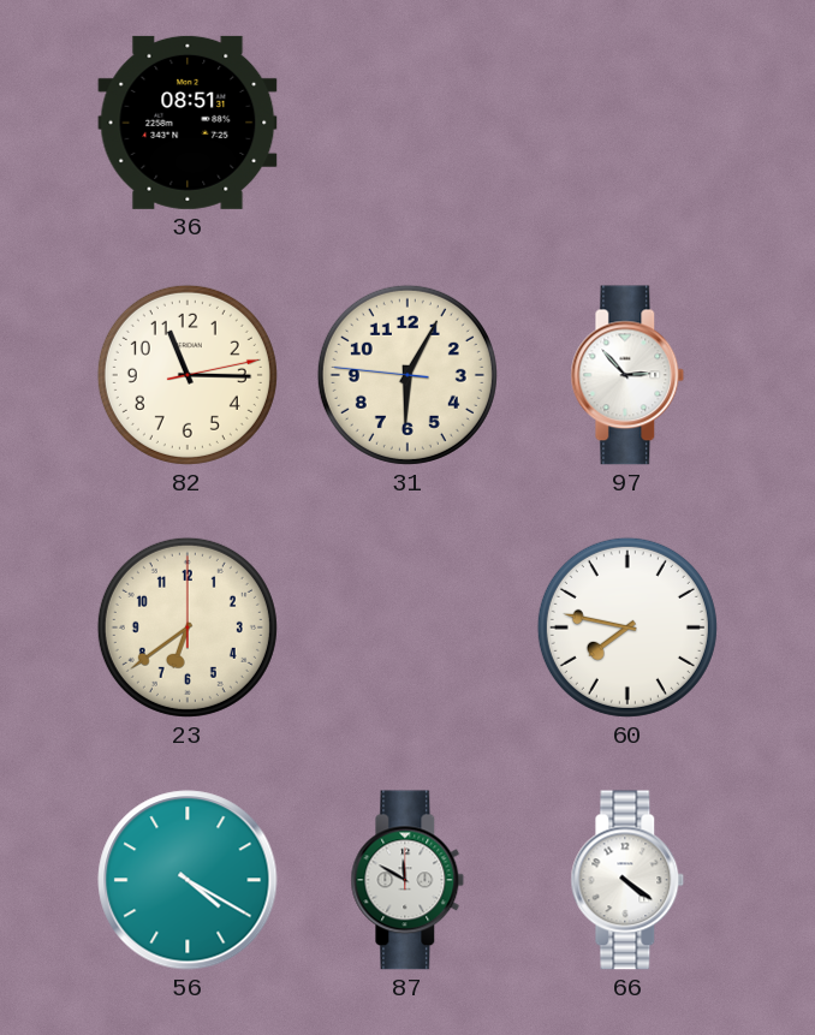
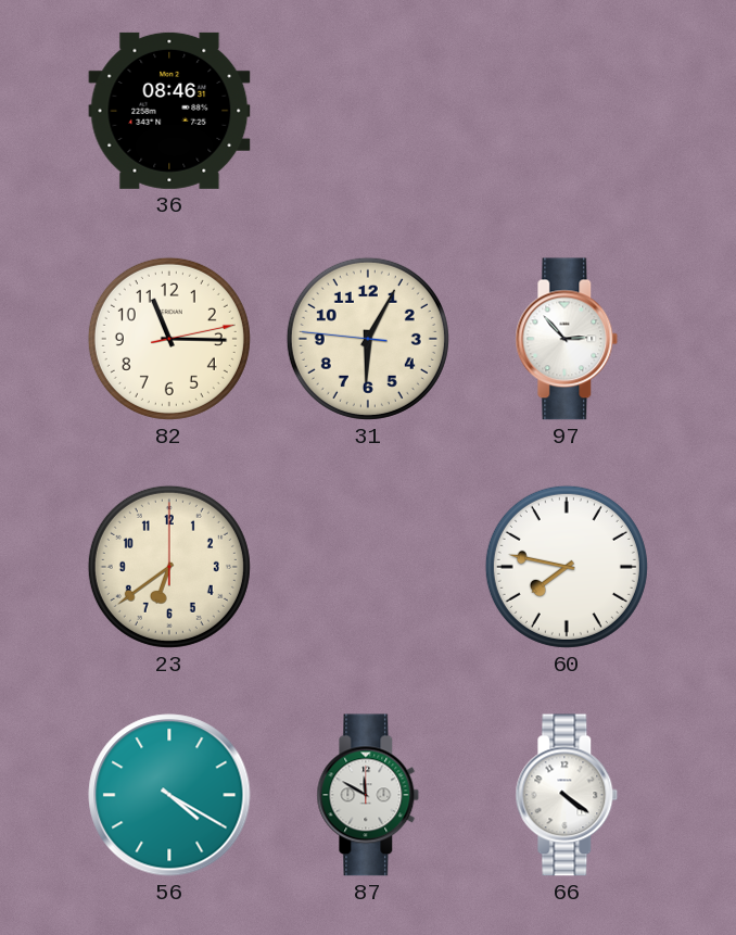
36: 08:51 -> 08:46 (169, 111)
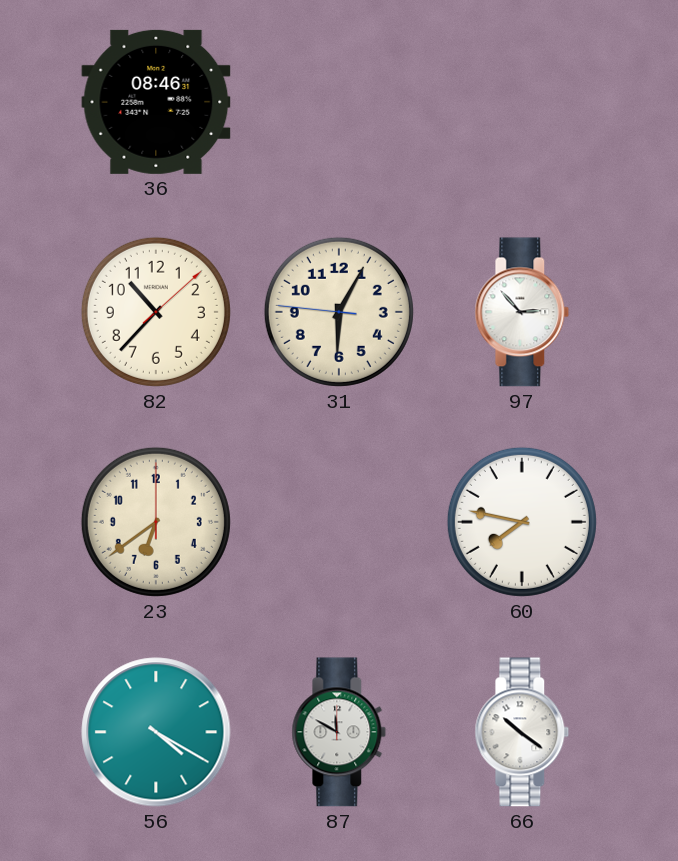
82: 11:15 -> 10:37 (156, 312)
66: 4:21 -> 10:21 (522, 732)
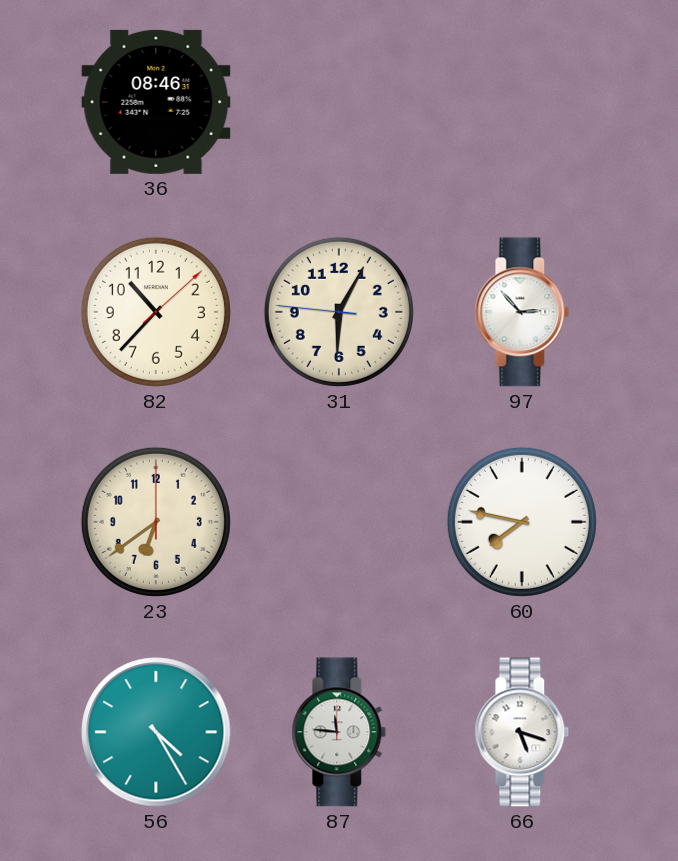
56: 4:20 -> 4:25 (156, 732)
87: 11:50 -> 11:46 (339, 732)
66: 10:21 -> 5:18 (522, 732)
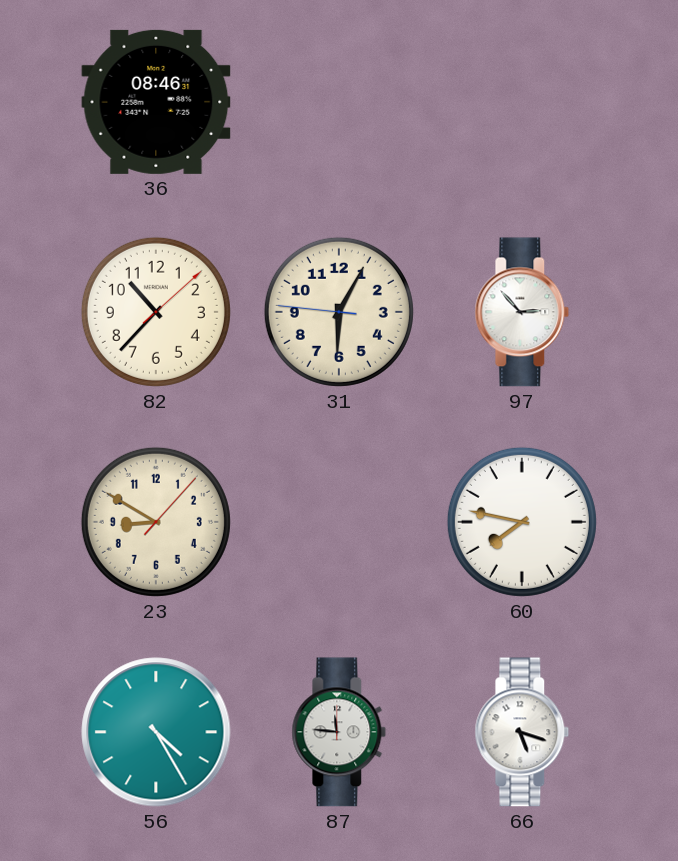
23: 6:39 -> 8:50 (156, 522)
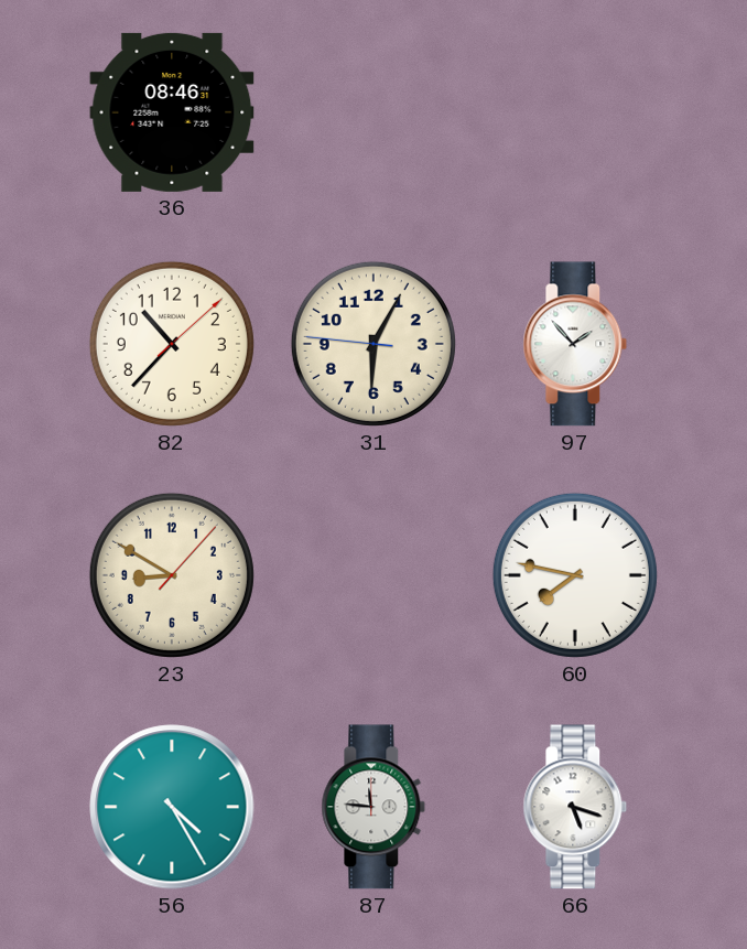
97: 2:53 -> 1:53 (575, 344)
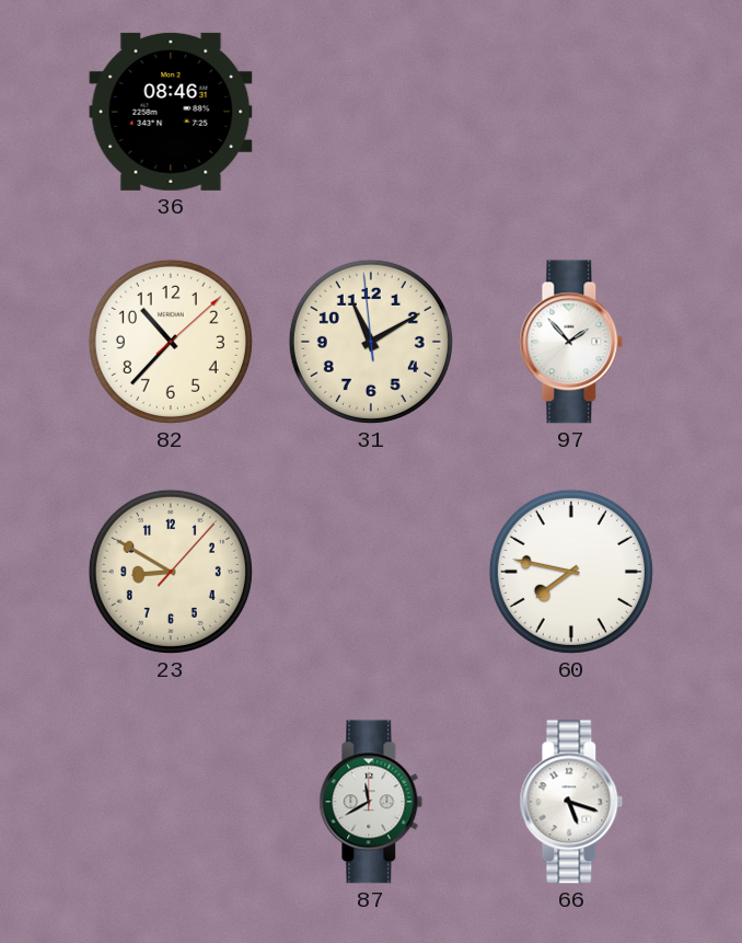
31: 6:04 -> 11:09 (371, 342)
56: 4:25 -> none (172, 807)
87: 11:46 -> 11:40 (371, 802)
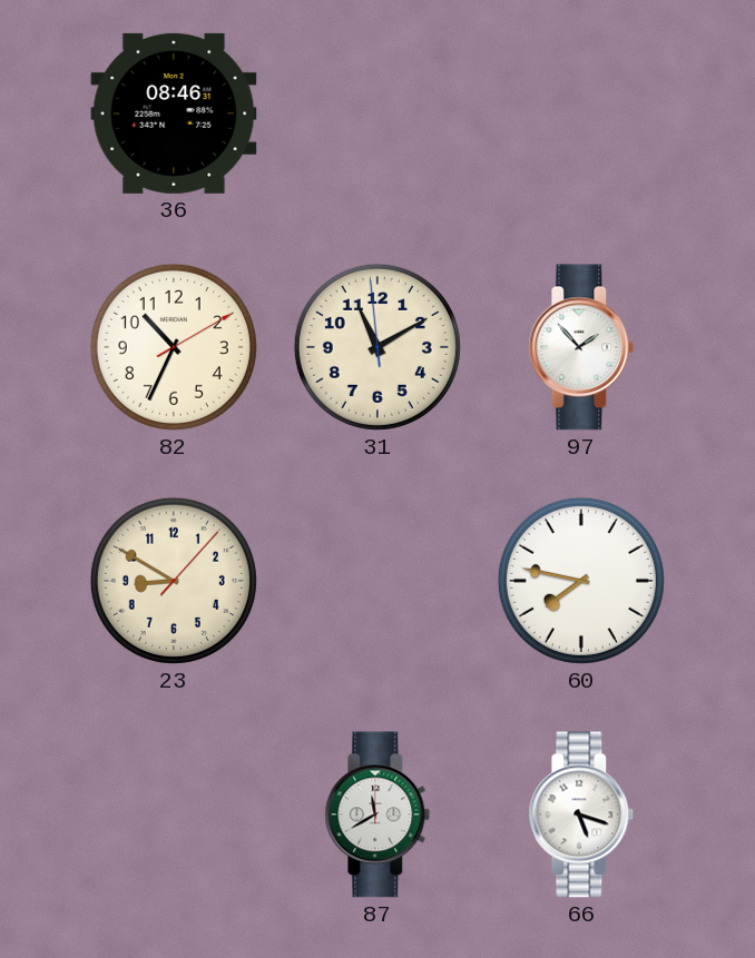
82: 10:37 -> 10:34 (174, 347)
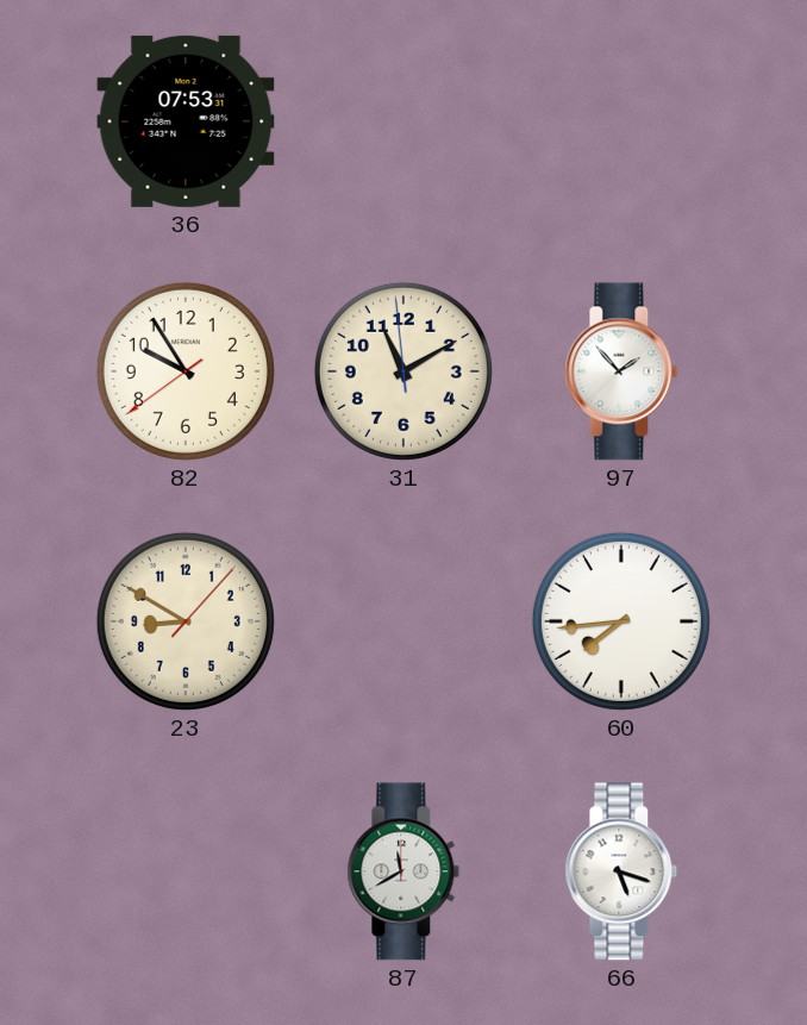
36: 08:46 -> 07:53 (186, 121)
82: 10:34 -> 9:54 (186, 371)
60: 7:47 -> 7:44 (621, 621)
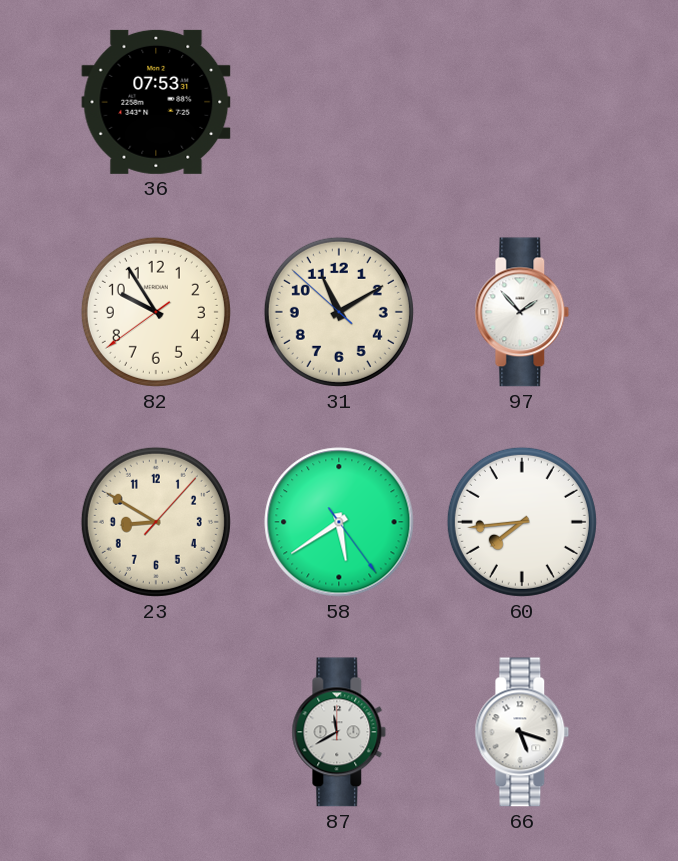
31: 11:09:59 -> 11:09:52 (339, 312)
58: none -> 5:39 (339, 522)
